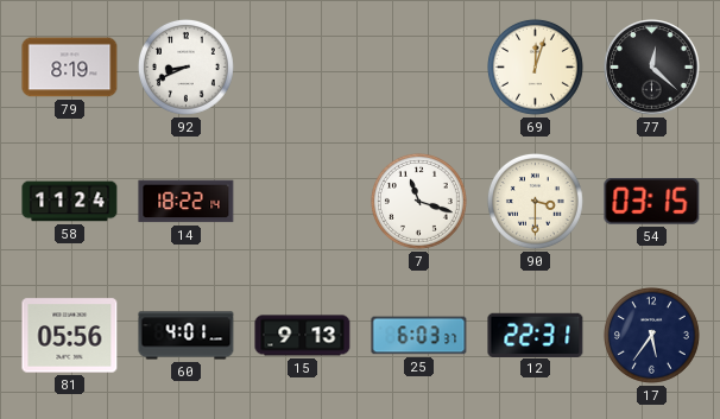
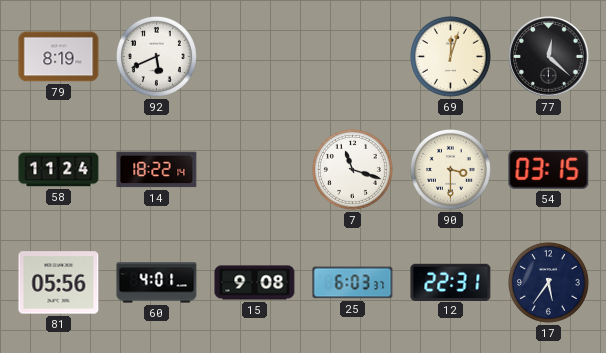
92: 8:41 -> 5:41 (156, 56)
15: 9:13 -> 9:08 (255, 283)
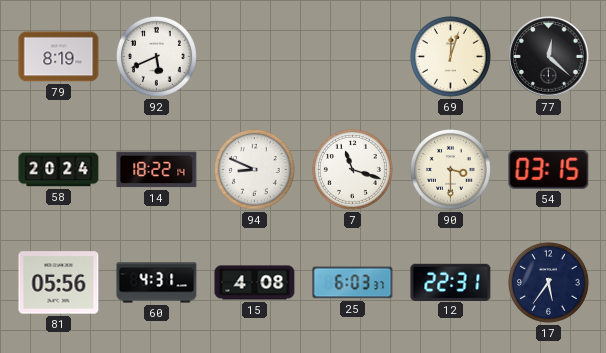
58: 11:24 -> 20:24 (59, 170)
94: none -> 8:49 (254, 169)
60: 4:01 -> 4:31 (157, 283)
15: 9:08 -> 4:08 (255, 283)
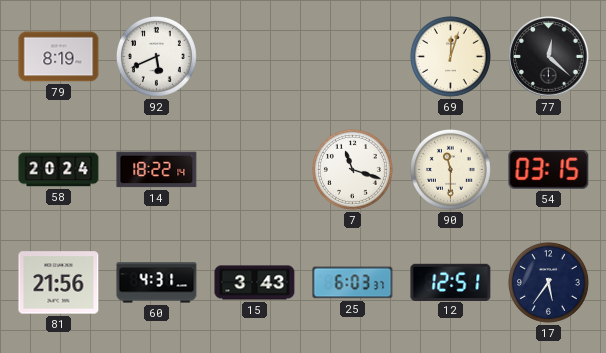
94: 8:49 -> none (254, 169)
90: 3:30 -> 11:30 (450, 169)
81: 05:56 -> 21:56 (59, 283)
15: 4:08 -> 3:43 (255, 283)
12: 22:31 -> 12:51 (451, 282)
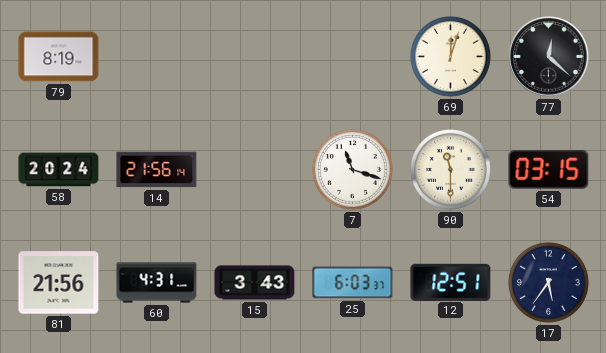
92: 5:41 -> none (156, 56)
14: 18:22 -> 21:56 (157, 170)
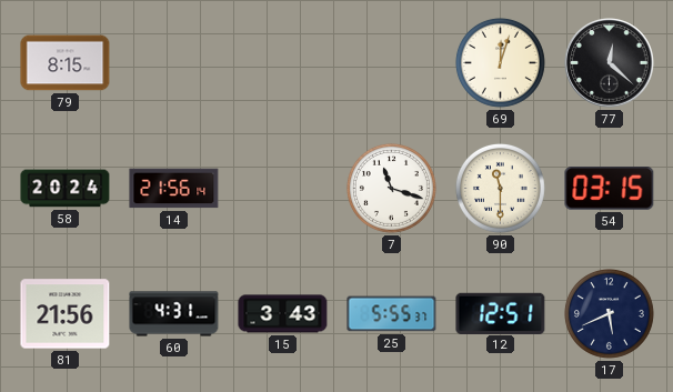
79: 8:19 -> 8:15 (66, 63)
25: 6:03 -> 5:55 (392, 314)
17: 5:36 -> 5:41 (609, 313)
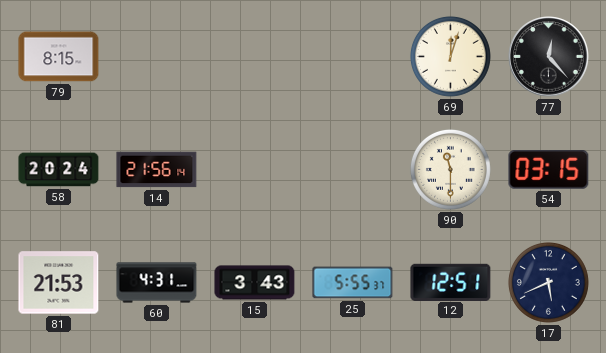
77: 12:22 -> 12:23 (549, 57)
7: 11:18 -> none (391, 188)
81: 21:56 -> 21:53 (59, 283)
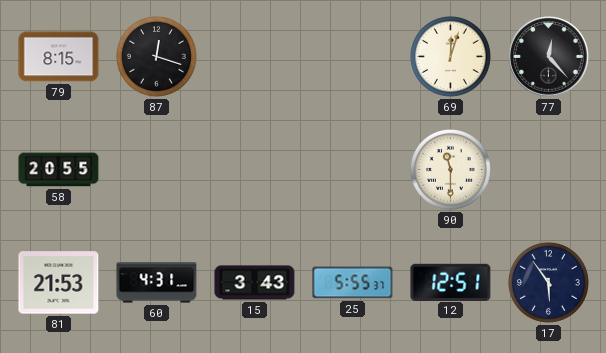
87: none -> 12:18 (156, 56)
58: 20:24 -> 20:55 (59, 170)
14: 21:56 -> none (157, 170)
54: 03:15 -> none (549, 170)
17: 5:41 -> 5:54 (548, 282)
